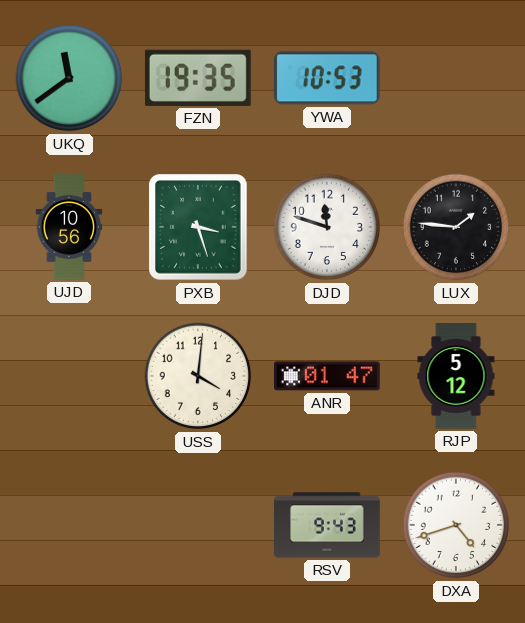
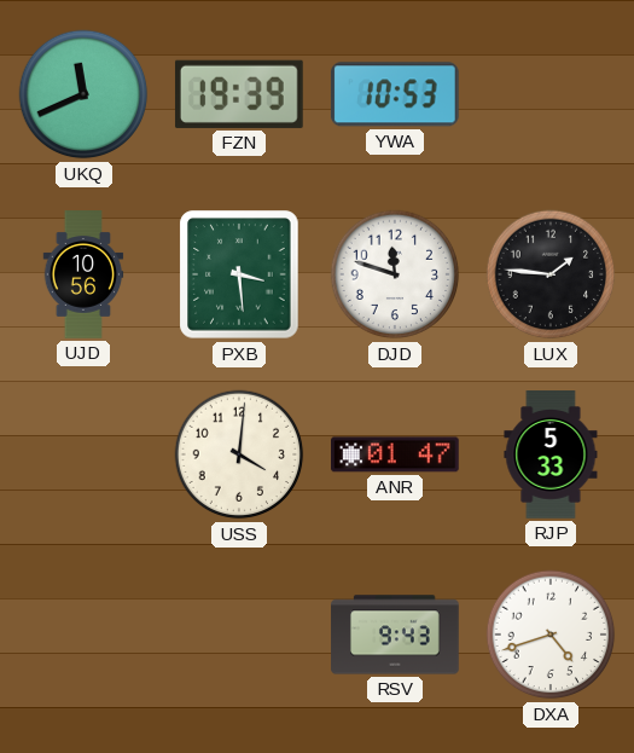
UKQ: 11:39 -> 11:41 (83, 94)
FZN: 19:35 -> 19:39 (239, 94)
PXB: 3:27 -> 3:29 (239, 274)
RJP: 5:12 -> 5:33 (551, 454)
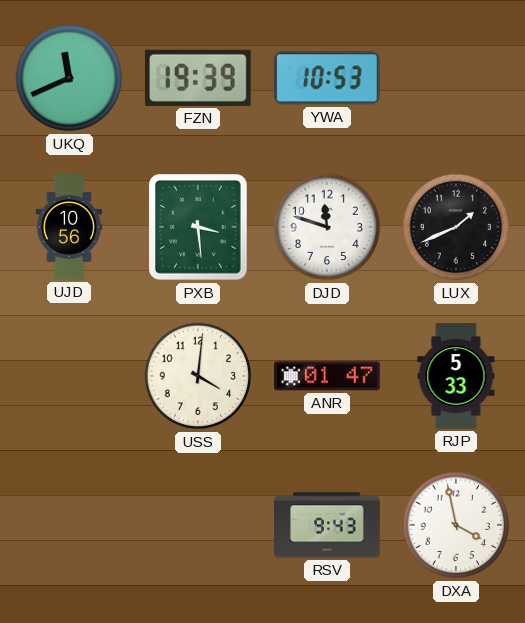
LUX: 1:46 -> 1:41 (456, 227)
DXA: 4:42 -> 3:58 (456, 525)
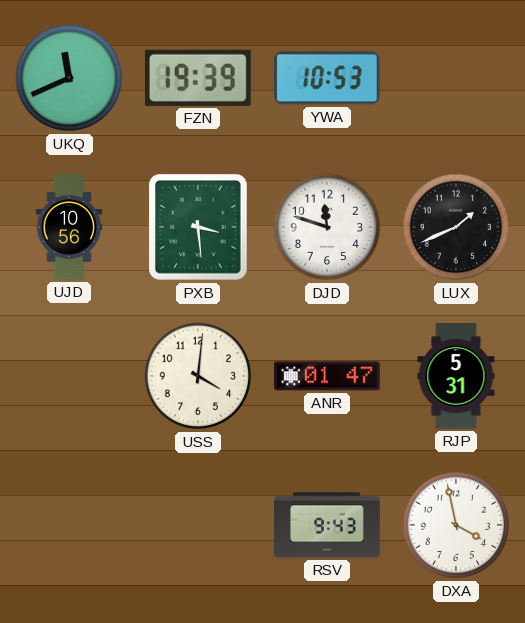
RJP: 5:33 -> 5:31 (456, 376)
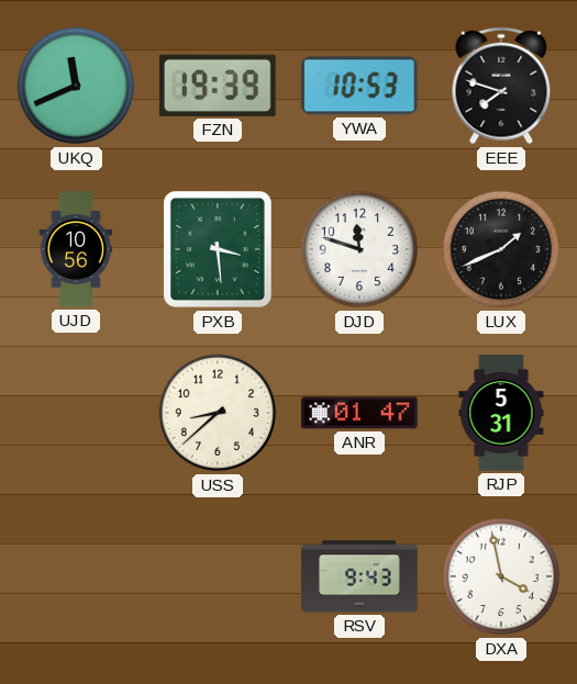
EEE: none -> 7:48 (501, 86)
USS: 4:01 -> 8:38 (218, 413)
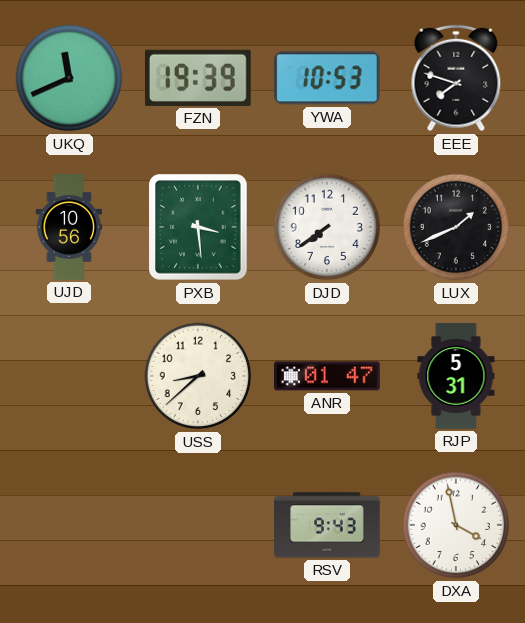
DJD: 11:48 -> 7:39 (327, 227)
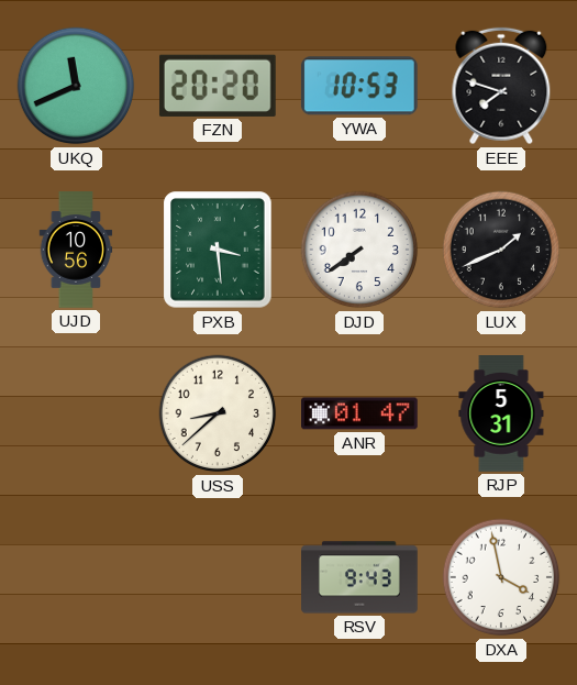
FZN: 19:39 -> 20:20 (218, 86)
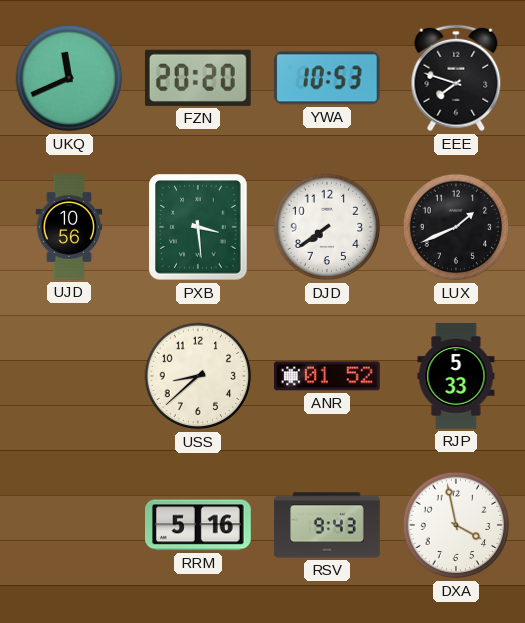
ANR: 01:47 -> 01:52 (328, 376)
RJP: 5:31 -> 5:33 (456, 376)
RRM: none -> 5:16 (199, 525)
